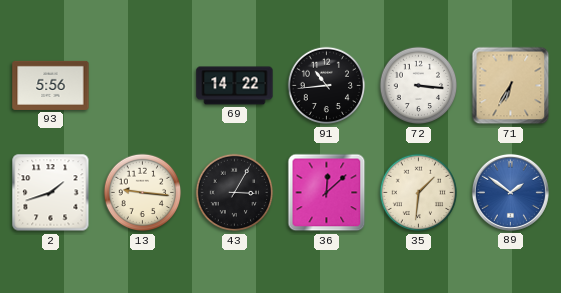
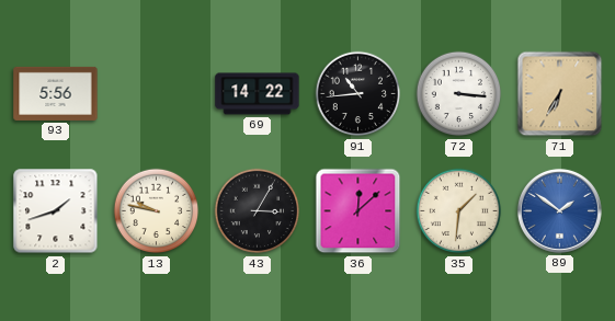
13: 9:16 -> 9:47 (157, 211)
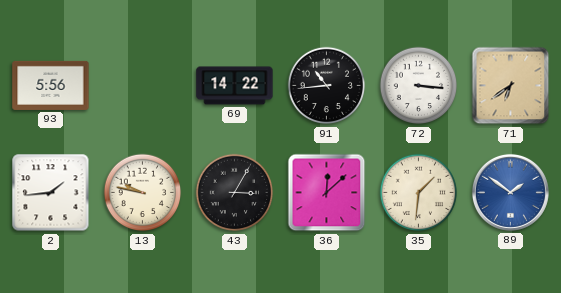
71: 6:35 -> 6:39 (511, 86)
2: 1:42 -> 1:44 (51, 193)
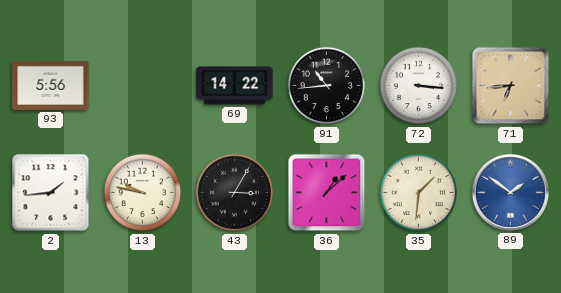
71: 6:39 -> 6:44 (511, 86)
36: 12:08 -> 1:08 (327, 193)
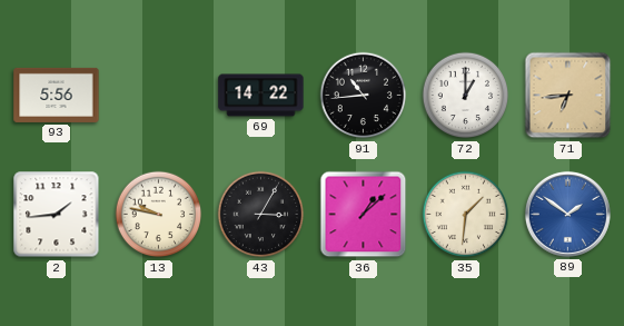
72: 3:16 -> 1:00 (466, 96)
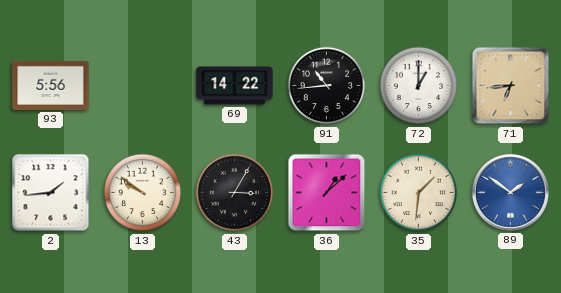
13: 9:47 -> 9:51 (143, 193)
